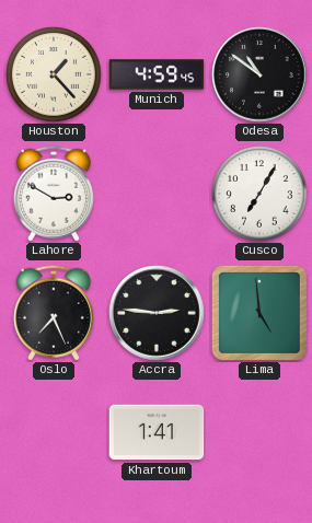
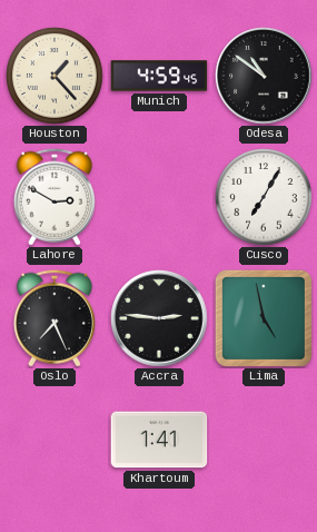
Lima: 4:59 -> 4:58 (264, 318)
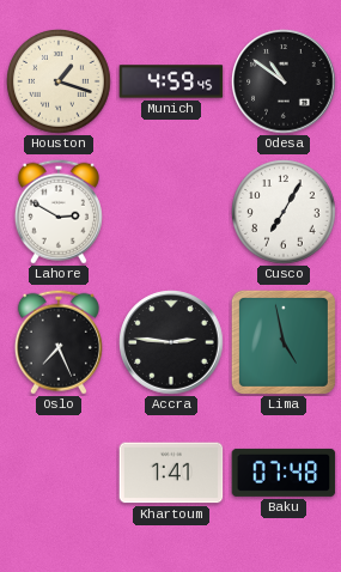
Houston: 1:23 -> 1:18 (59, 81)
Baku: none -> 07:48 (284, 473)
